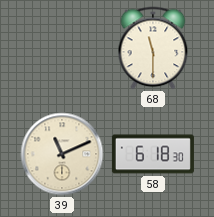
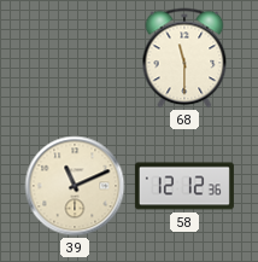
58: 6:18 -> 12:12 (184, 186)
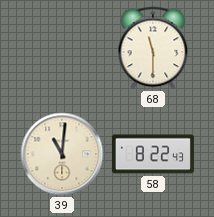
39: 11:11 -> 11:01 (62, 154)
58: 12:12 -> 8:22 (153, 154)
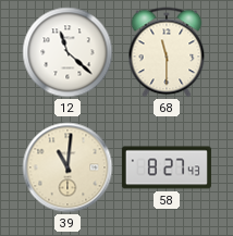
12: none -> 11:22 (68, 52)
58: 8:22 -> 8:27 (167, 167)
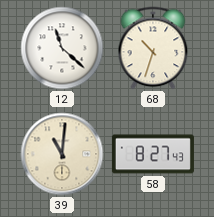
68: 11:30 -> 10:33 (153, 48)
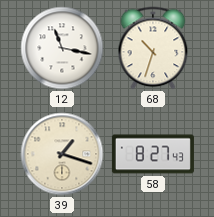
12: 11:22 -> 11:17 (62, 48)
39: 11:01 -> 1:18 (62, 154)
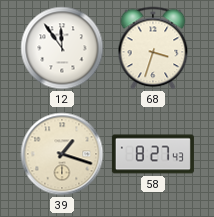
12: 11:17 -> 11:54 (62, 48)
68: 10:33 -> 3:33 (153, 48)
